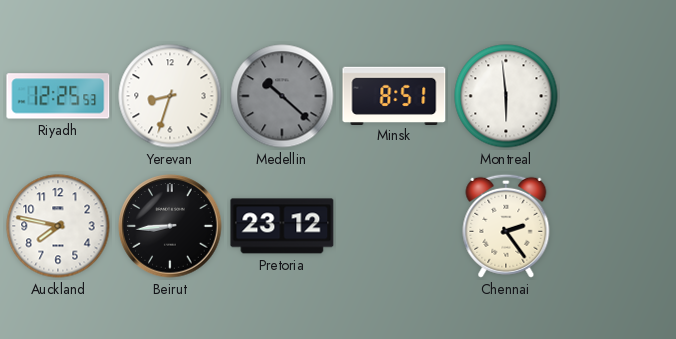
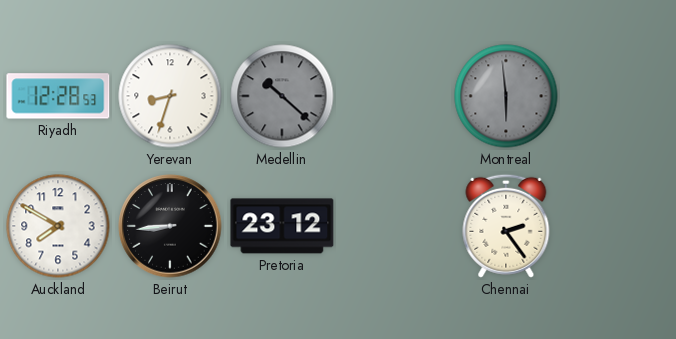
Riyadh: 12:25 -> 12:28 (58, 96)
Minsk: 8:51 -> none (394, 95)
Montreal dial: white -> grey (506, 96)
Auckland: 7:47 -> 7:50 (58, 226)
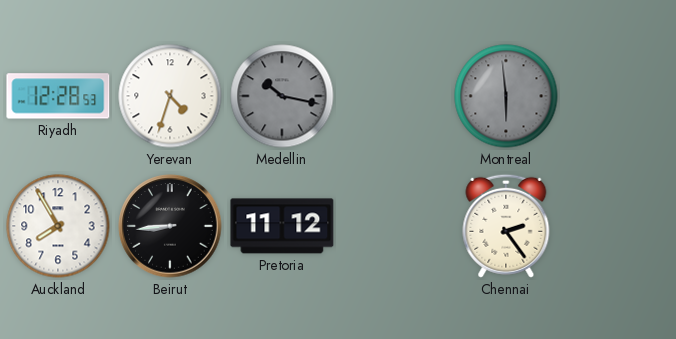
Yerevan: 8:33 -> 4:33 (170, 96)
Medellin: 10:22 -> 10:17 (282, 96)
Auckland: 7:50 -> 7:55 (58, 226)
Pretoria: 23:12 -> 11:12 (282, 226)
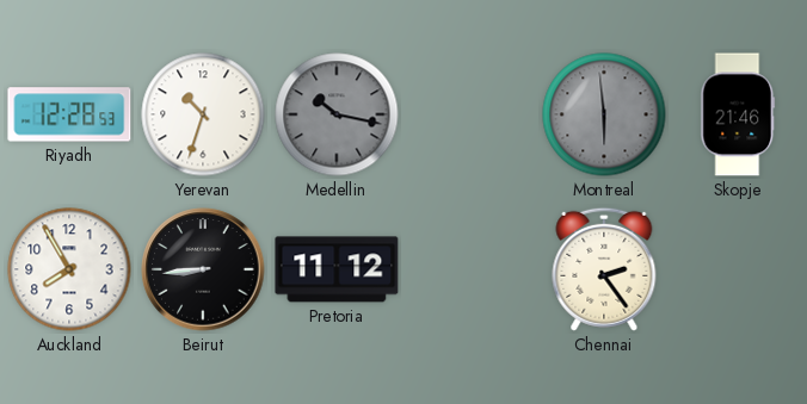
Yerevan: 4:33 -> 10:33 (203, 114)
Skopje: none -> 21:46 (738, 114)
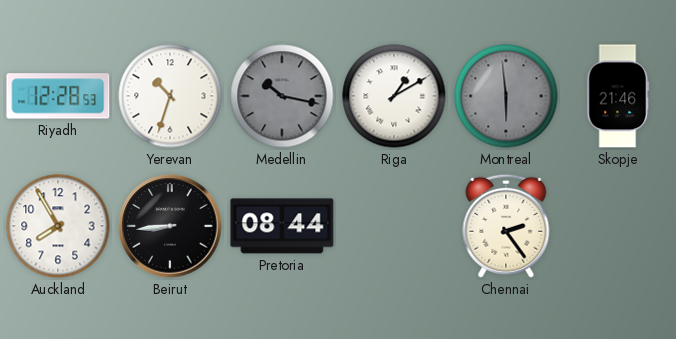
Riga: none -> 1:10 (394, 96)
Pretoria: 11:12 -> 08:44 (282, 226)
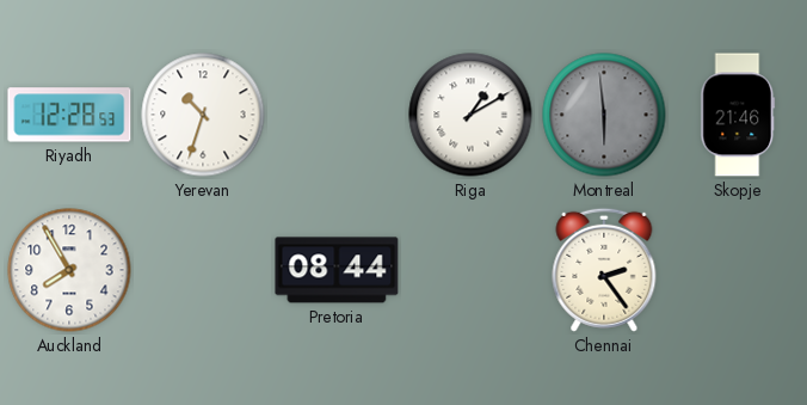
Medellin: 10:17 -> none (282, 96)
Beirut: 8:44 -> none (170, 226)
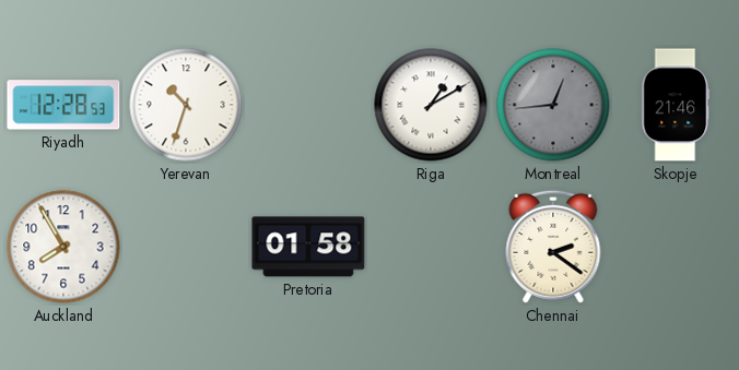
Montreal: 5:59 -> 12:44 (553, 105)
Pretoria: 08:44 -> 01:58 (308, 247)
Chennai: 2:24 -> 2:21 (553, 247)
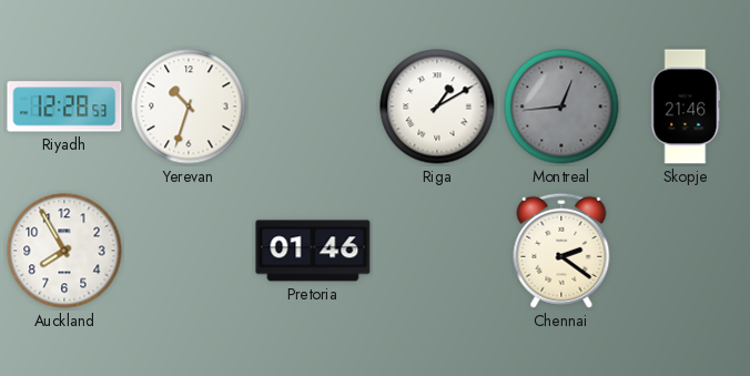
Pretoria: 01:58 -> 01:46 (313, 251)
